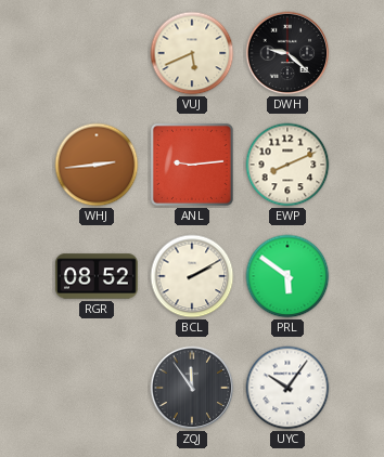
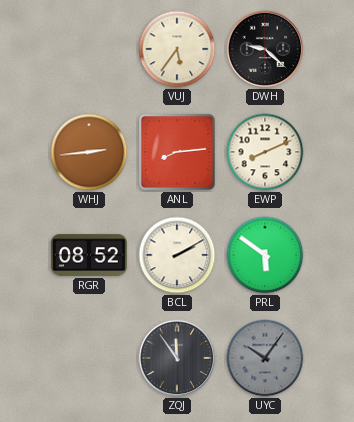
VUJ: 5:41 -> 5:36 (177, 49)
ANL: 9:14 -> 8:14 (177, 152)
UYC dial: white -> grey (265, 358)
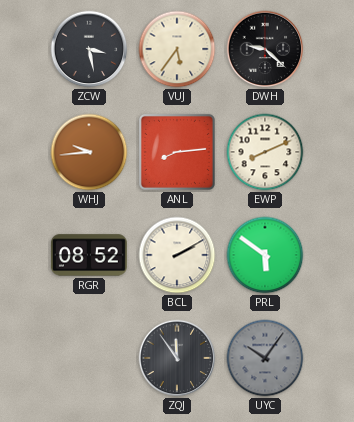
ZCW: none -> 3:28 (89, 49)
WHJ: 2:44 -> 9:44 (89, 152)
